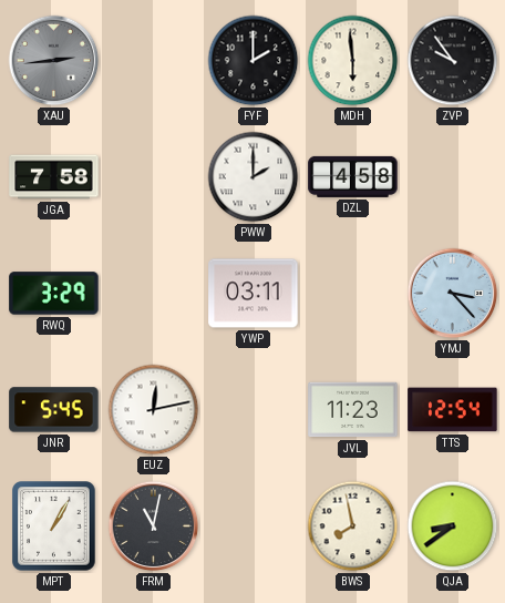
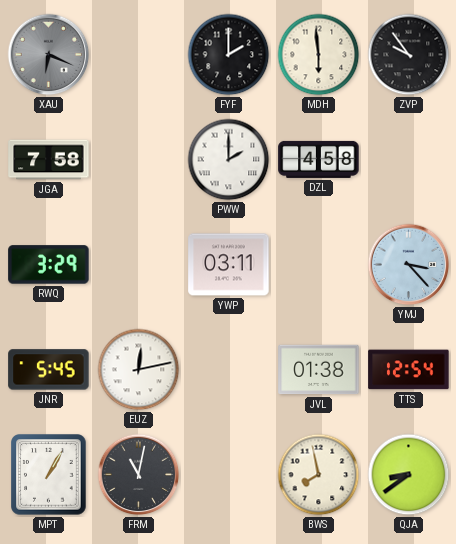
XAU: 2:44 -> 6:19 (49, 55)
JVL: 11:23 -> 01:38 (319, 370)
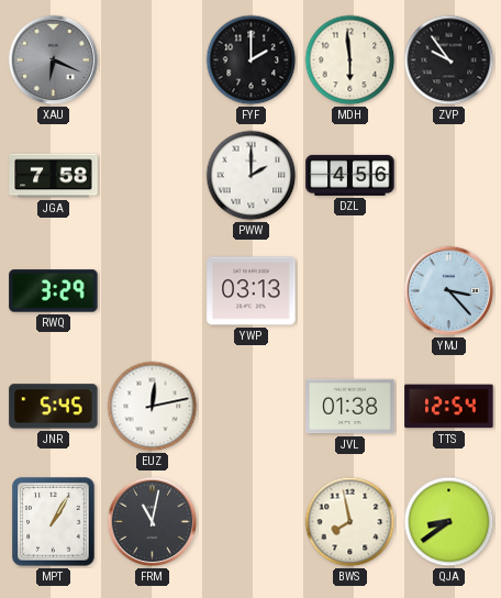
DZL: 4:58 -> 4:56 (350, 175)
YWP: 03:11 -> 03:13 (252, 291)
